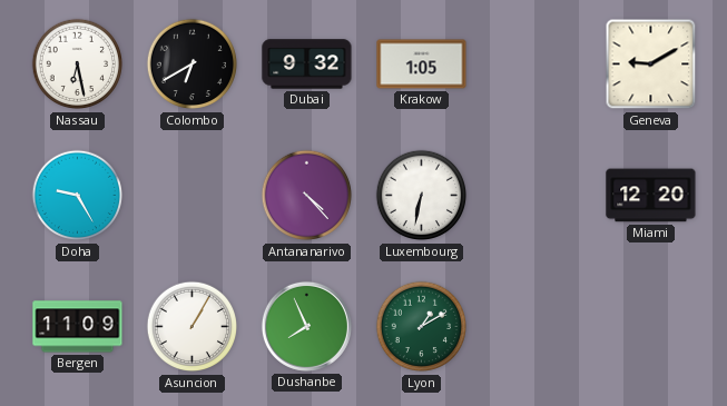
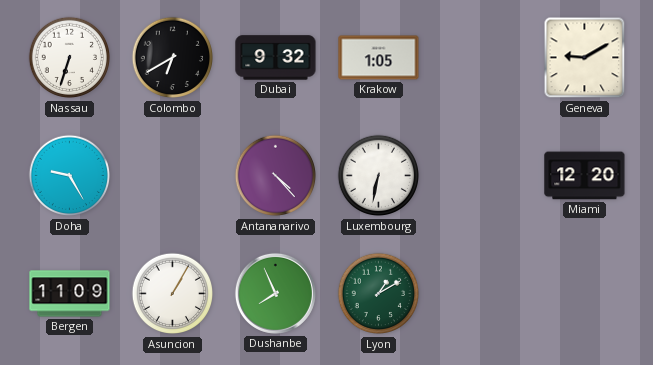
Nassau: 6:28 -> 6:33 (70, 58)
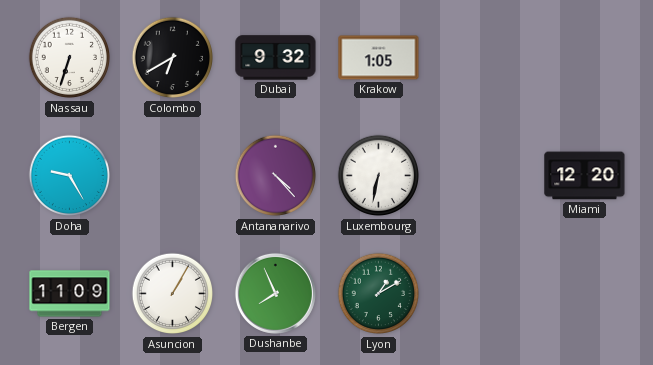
Geneva: 9:10 -> none (585, 58)
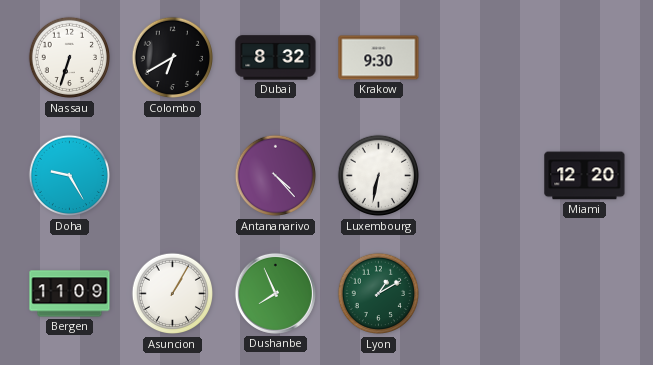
Dubai: 9:32 -> 8:32 (276, 58)
Krakow: 1:05 -> 9:30 (379, 58)
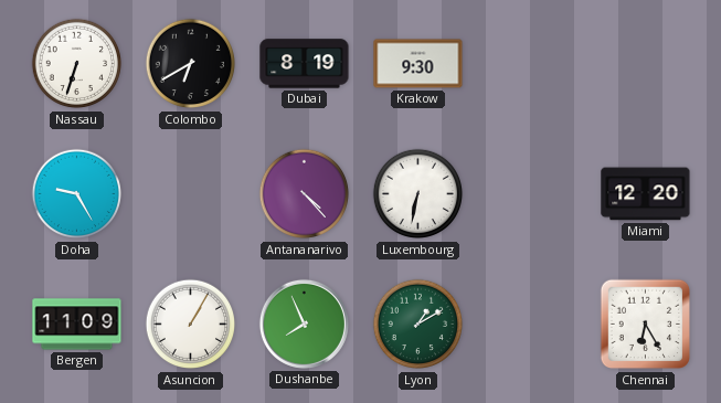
Dubai: 8:32 -> 8:19 (305, 64)
Chennai: none -> 6:25 (646, 325)
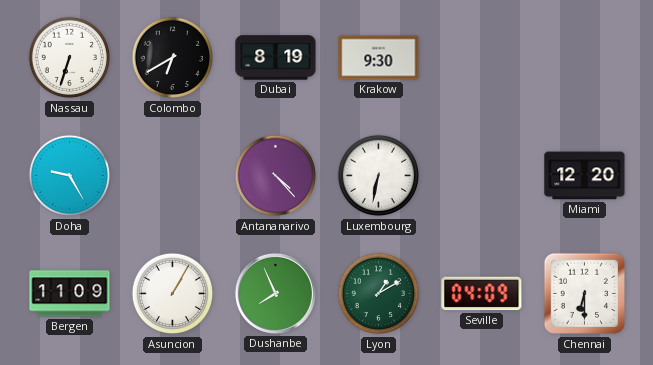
Seville: none -> 04:09 (482, 294)
Chennai: 6:25 -> 6:30 (585, 294)
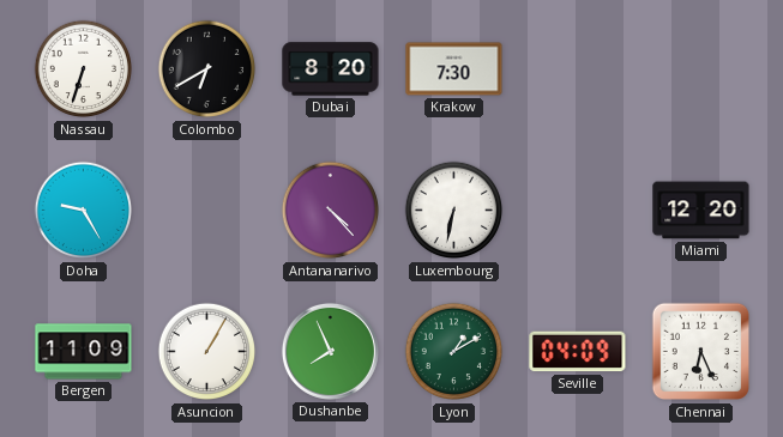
Dubai: 8:19 -> 8:20 (331, 69)
Krakow: 9:30 -> 7:30 (454, 69)
Chennai: 6:30 -> 6:26 (701, 352)
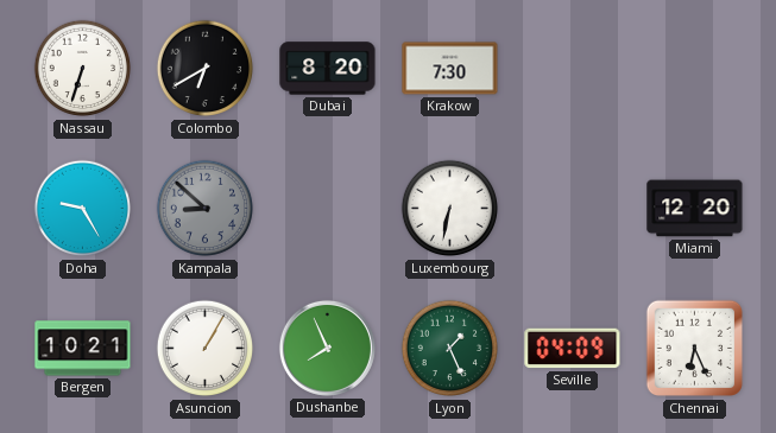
Kampala: none -> 8:52 (206, 209)
Antananarivo: 4:23 -> none (331, 211)
Bergen: 11:09 -> 10:21 (83, 349)
Lyon: 1:10 -> 1:26 (450, 349)
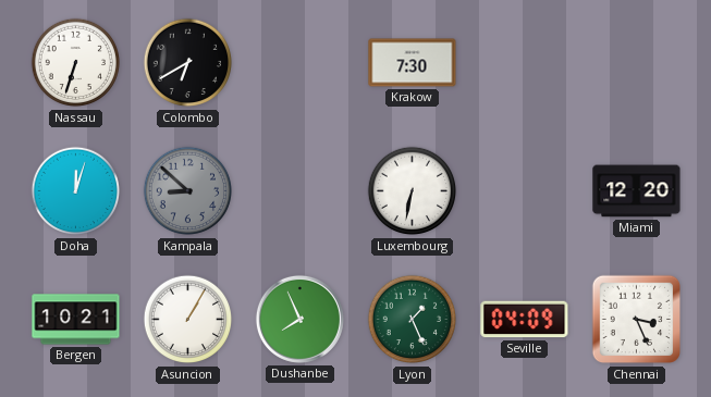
Dubai: 8:20 -> none (328, 69)
Doha: 9:25 -> 12:03 (76, 191)
Chennai: 6:26 -> 3:26 (637, 320)
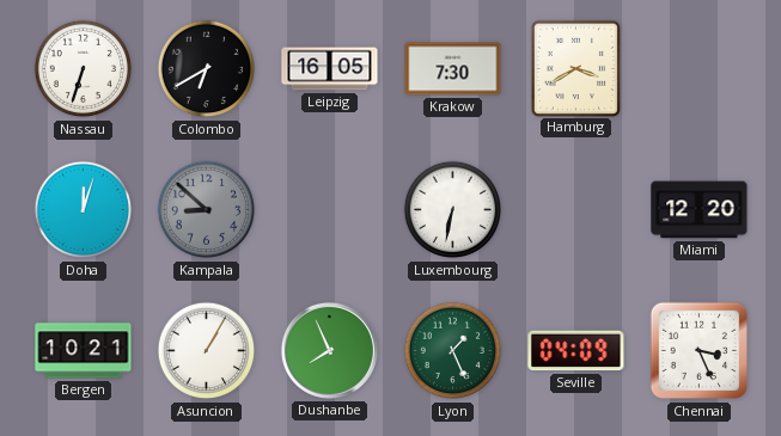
Leipzig: none -> 16:05 (330, 69)
Hamburg: none -> 3:40 (575, 68)
